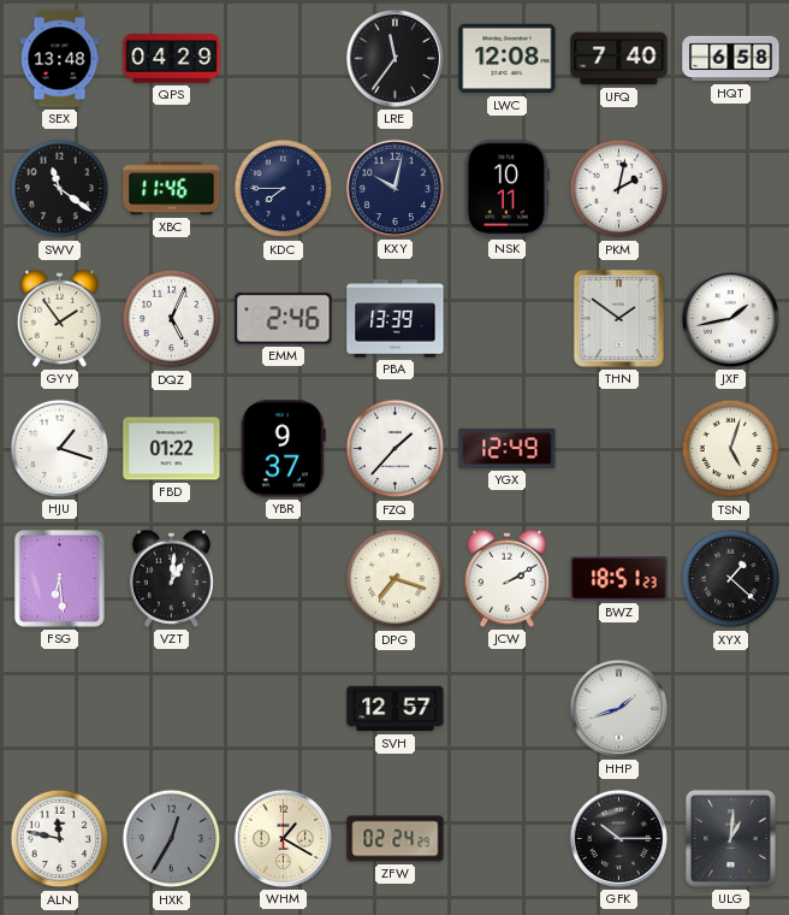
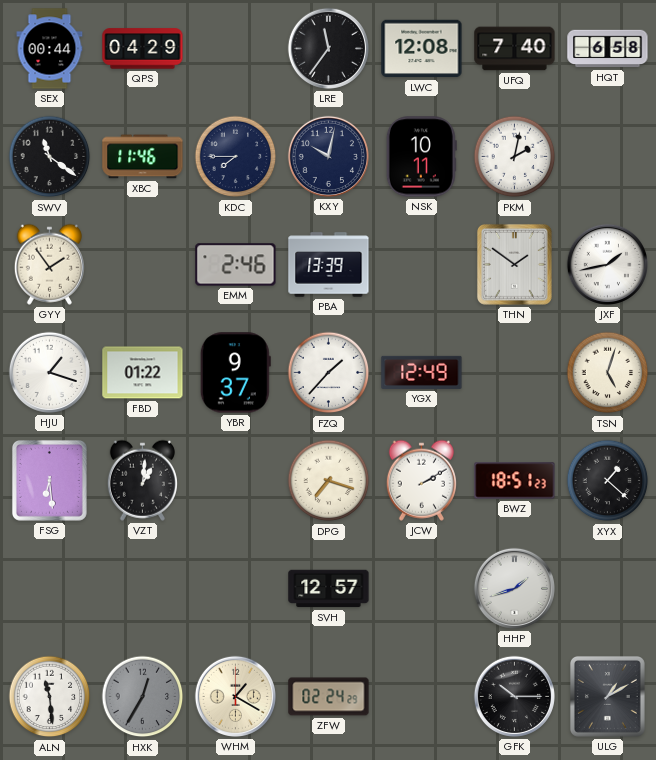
SEX: 13:48 -> 00:44 (50, 49)
DQZ: 5:04 -> none (172, 319)
ALN: 11:47 -> 11:29 (50, 697)
ULG: 1:01 -> 1:10 (607, 696)
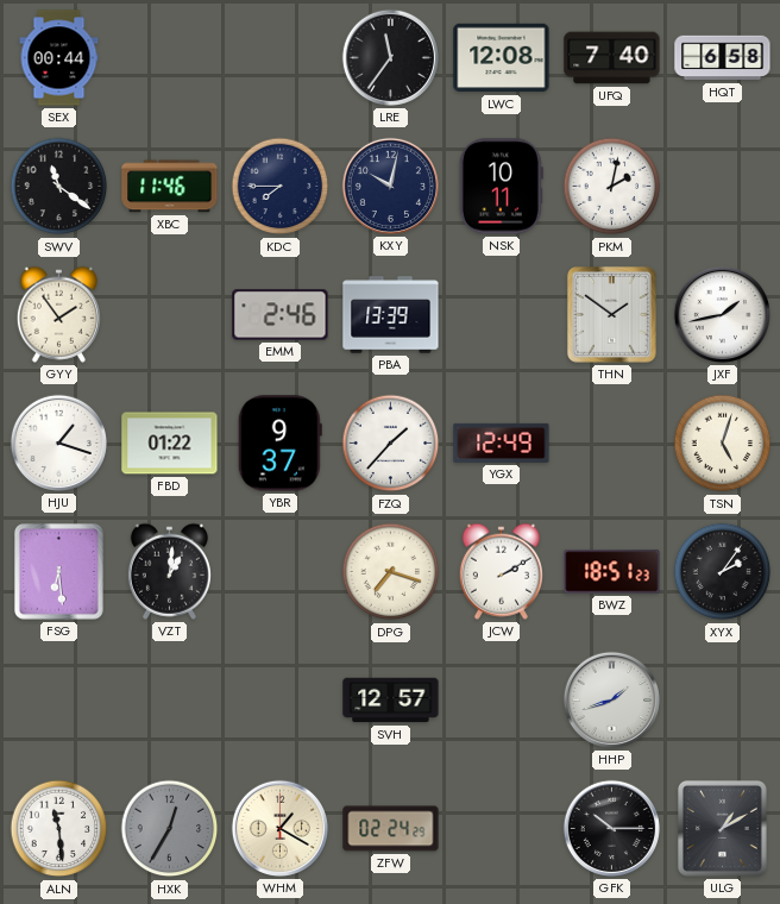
QPS: 04:29 -> none (143, 49)
XYX: 1:22 -> 2:06 (723, 572)
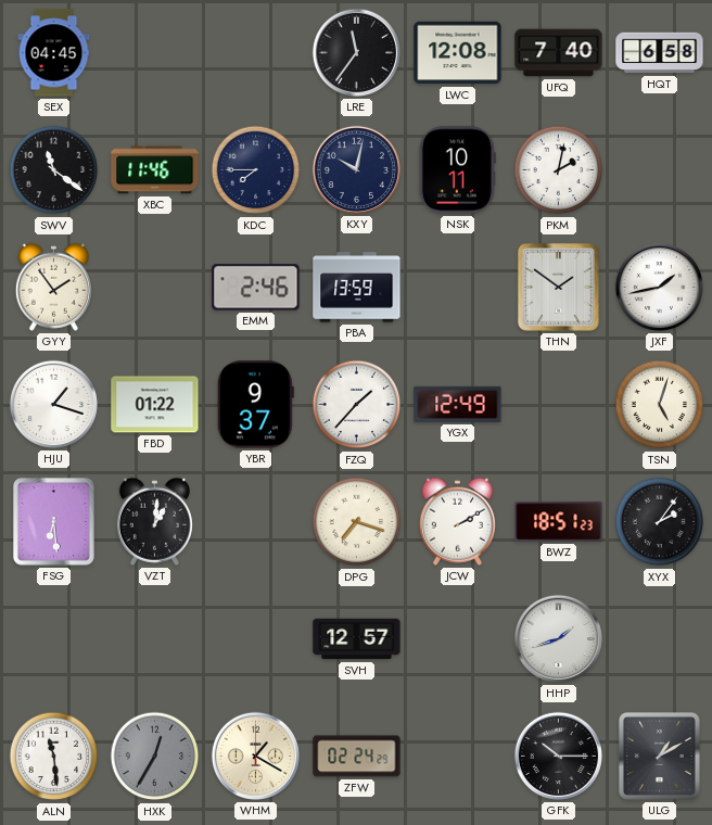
SEX: 00:44 -> 04:45 (54, 53)
PBA: 13:39 -> 13:59 (357, 288)
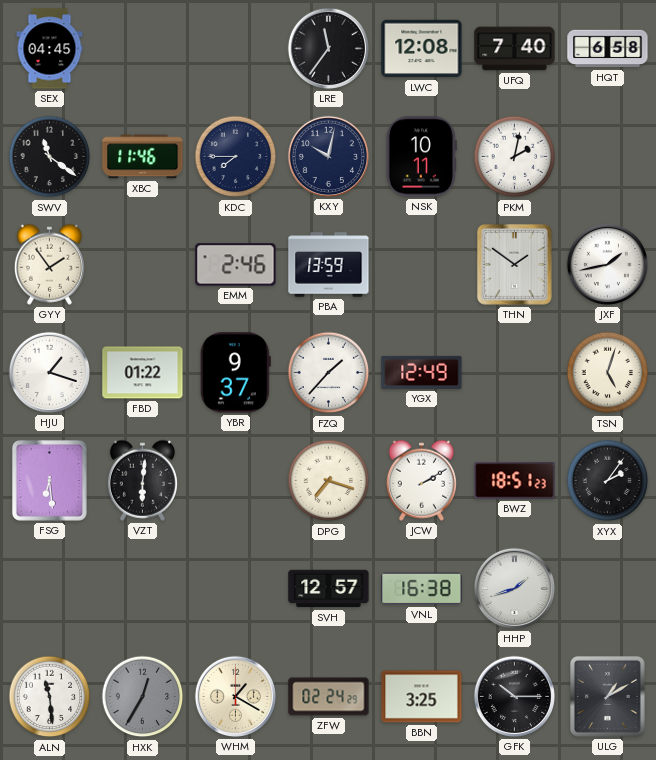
VZT: 1:01 -> 6:01 (142, 480)
VNL: none -> 16:38 (422, 589)
BBN: none -> 3:25 (422, 697)
